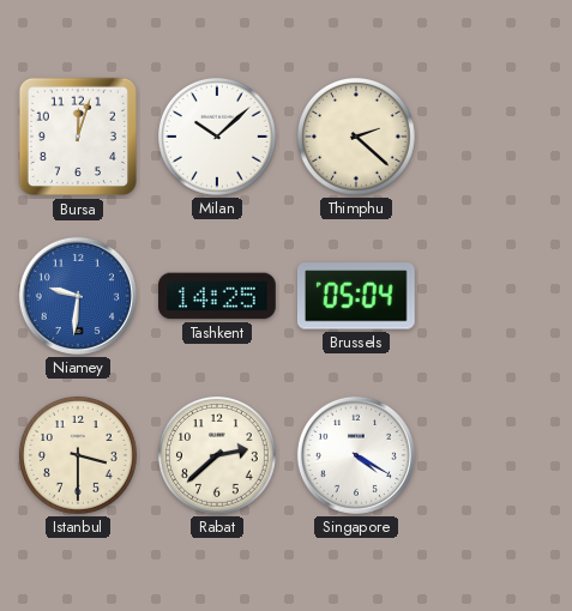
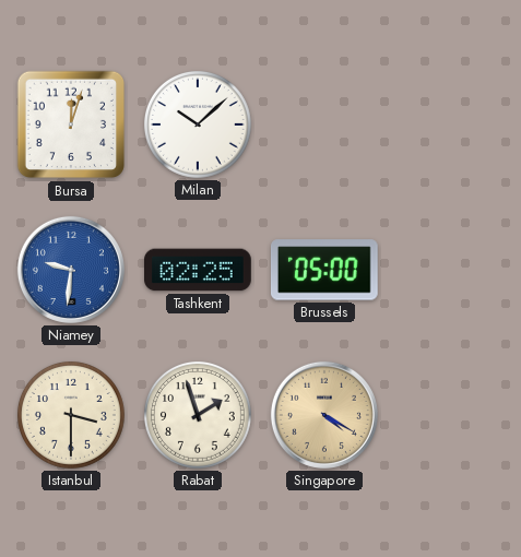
Thimphu: 2:22 -> none (356, 137)
Tashkent: 14:25 -> 02:25 (199, 270)
Brussels: 05:04 -> 05:00 (324, 270)
Rabat: 2:38 -> 1:57 (198, 415)
Singapore dial: white -> champagne (324, 415)
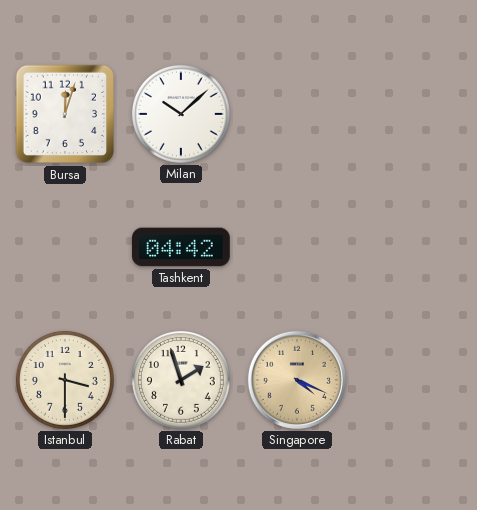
Niamey: 9:31 -> none (71, 270)
Tashkent: 02:25 -> 04:42 (182, 247)
Brussels: 05:00 -> none (324, 270)
Singapore: 4:20 -> 4:19 (297, 380)
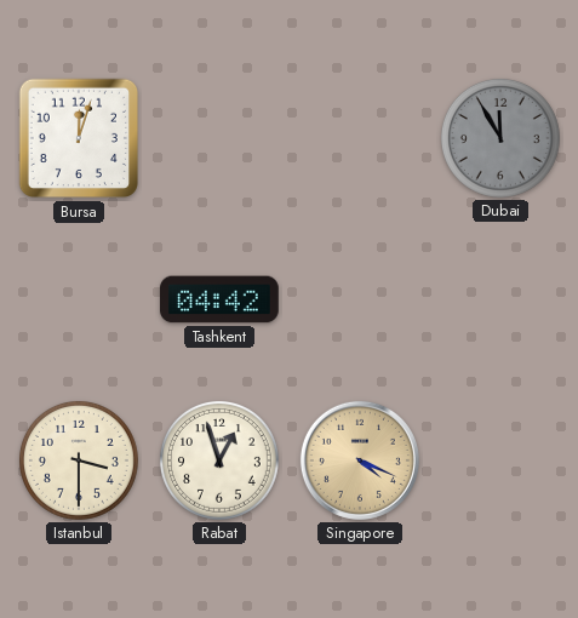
Milan: 10:08 -> none (181, 114)
Dubai: none -> 11:55 (500, 138)
Rabat: 1:57 -> 12:57 (219, 460)
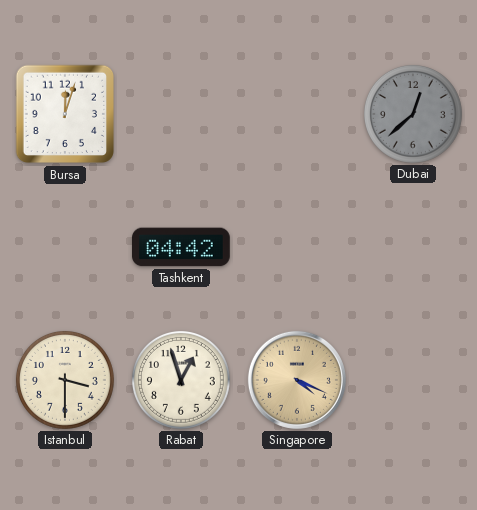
Dubai: 11:55 -> 12:38 (413, 114)
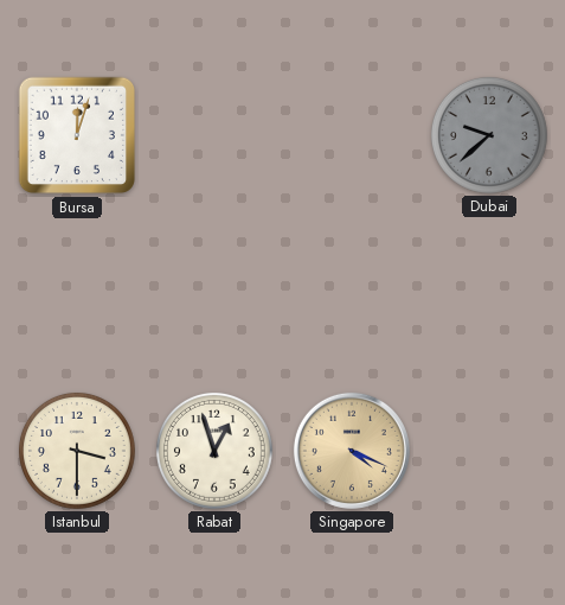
Dubai: 12:38 -> 9:38 (489, 135)
Tashkent: 04:42 -> none (182, 247)
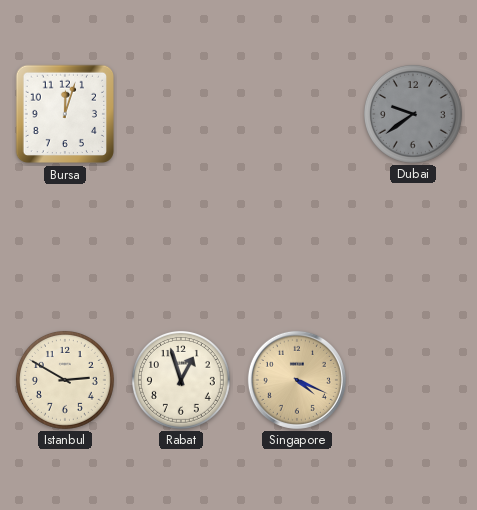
Dubai: 9:38 -> 9:39 (413, 114)
Istanbul: 3:30 -> 2:50 (65, 380)
